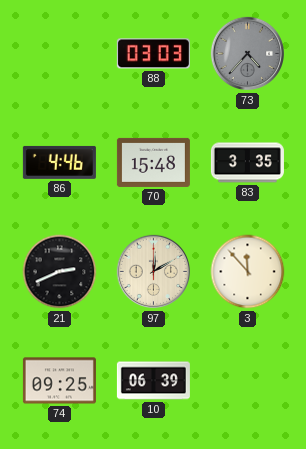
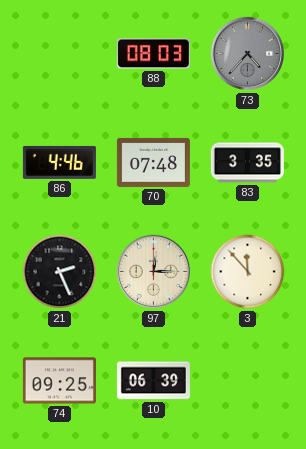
88: 03:03 -> 08:03 (153, 54)
70: 15:48 -> 07:48 (153, 162)
21: 2:41 -> 2:26 (60, 272)
97: 12:10 -> 12:15 (154, 272)
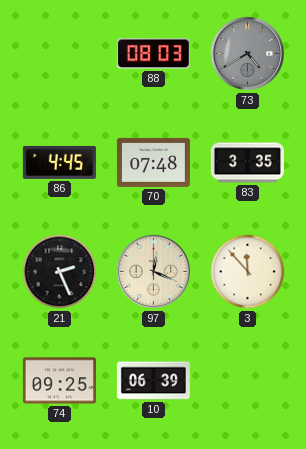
73: 4:37 -> 4:40 (248, 54)
86: 4:46 -> 4:45 (59, 162)
97: 12:15 -> 12:19 (154, 272)
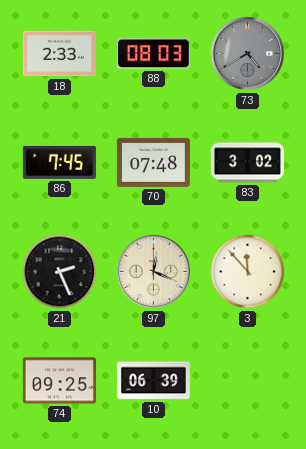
18: none -> 2:33 (59, 54)
86: 4:45 -> 7:45 (59, 162)
83: 3:35 -> 3:02 (247, 163)
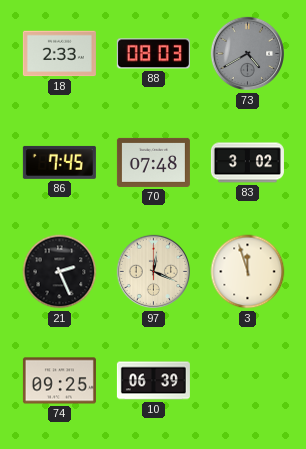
3: 11:53 -> 11:57 (248, 272)
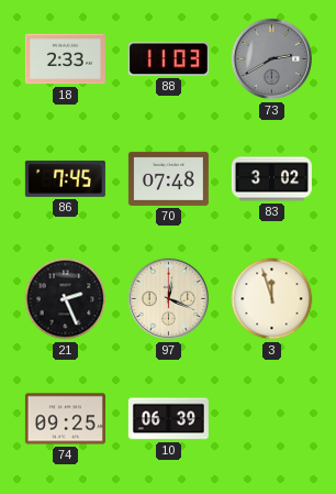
88: 08:03 -> 11:03 (168, 59)
73: 4:40 -> 2:40 (272, 59)
